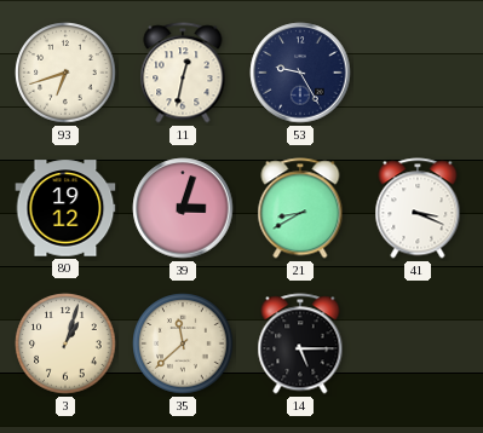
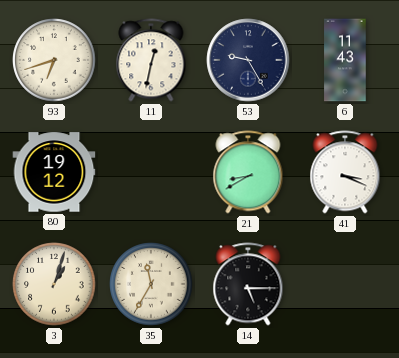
6: none -> 11:43 (345, 60)
39: 3:03 -> none (183, 208)
35: 11:38 -> 11:35 (151, 284)
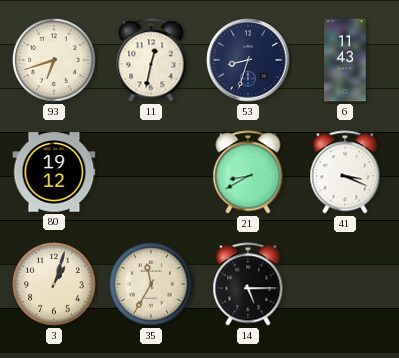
53: 9:25 -> 8:33 (248, 60)
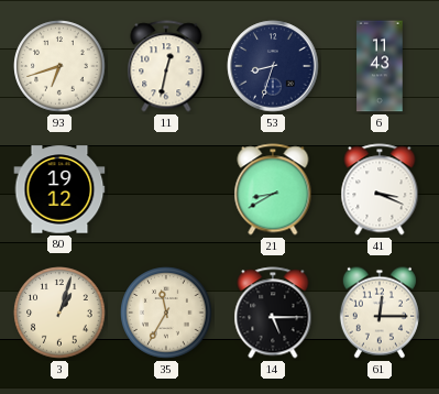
61: none -> 12:15 (380, 313)
